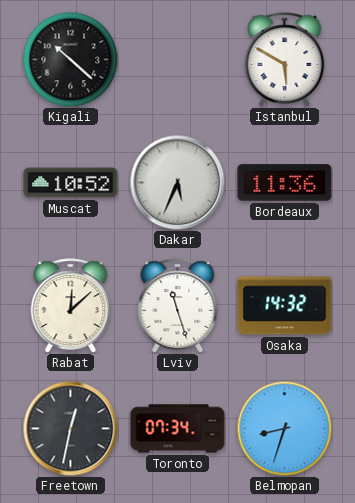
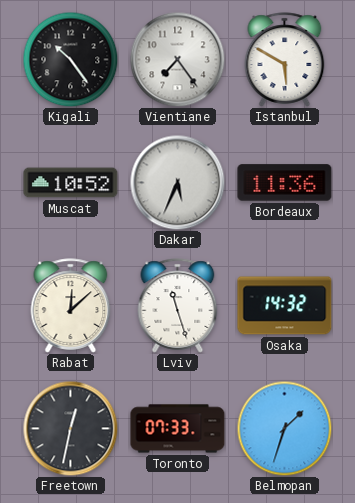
Kigali: 10:22 -> 10:24 (70, 59)
Vientiane: none -> 7:24 (177, 59)
Toronto: 07:34 -> 07:33 (178, 429)
Belmopan: 8:33 -> 1:33 (284, 428)
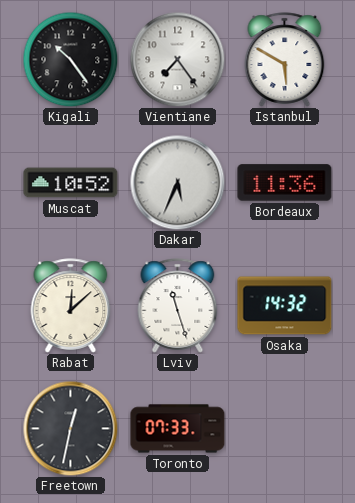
Belmopan: 1:33 -> none (284, 428)
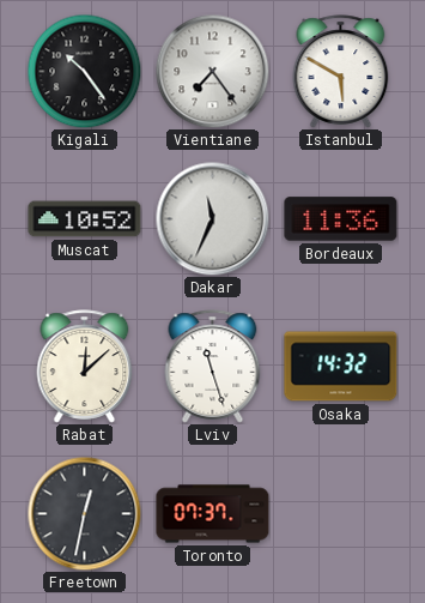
Dakar: 5:34 -> 11:34 (212, 218)
Toronto: 07:33 -> 07:37 (213, 514)
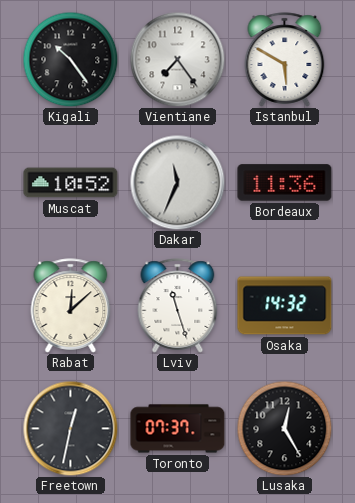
Lusaka: none -> 12:25 (284, 428)
